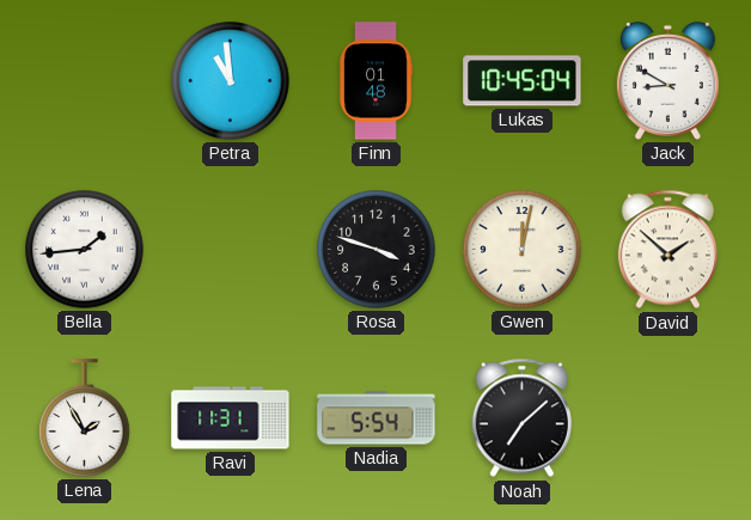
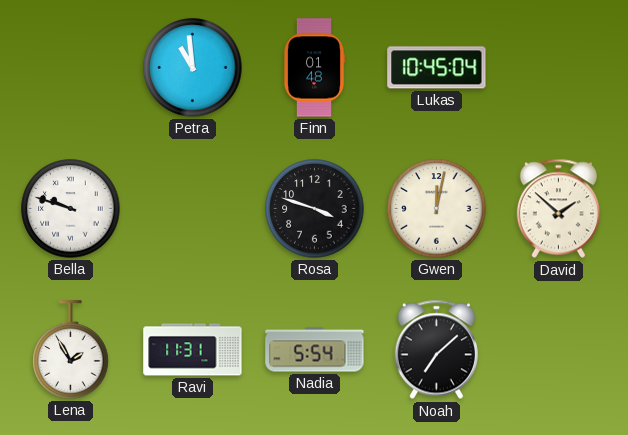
Jack: 8:50 -> none (667, 81)
Bella: 1:44 -> 9:48 (71, 209)
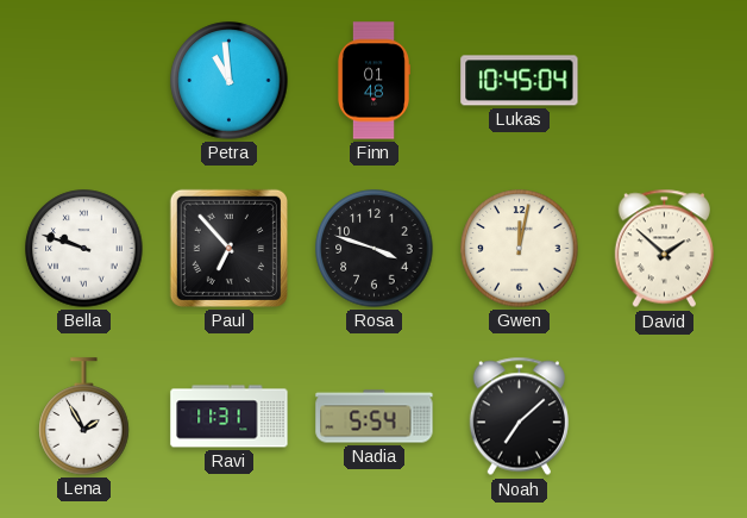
Paul: none -> 6:53 (228, 248)
